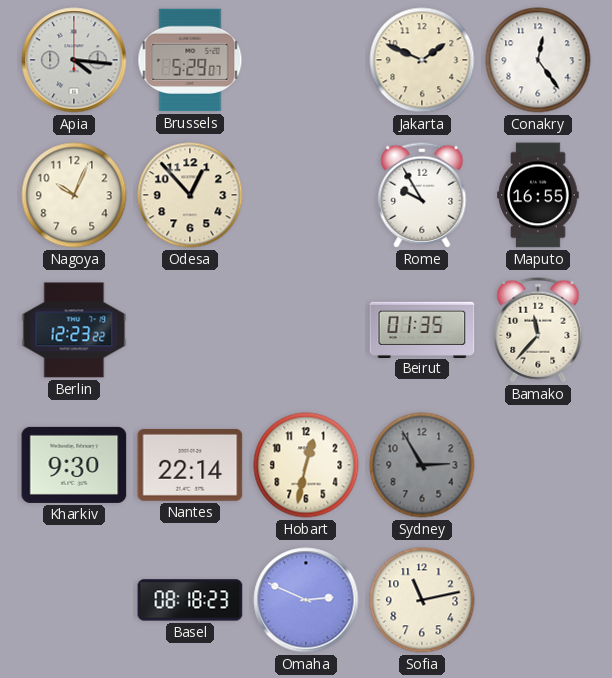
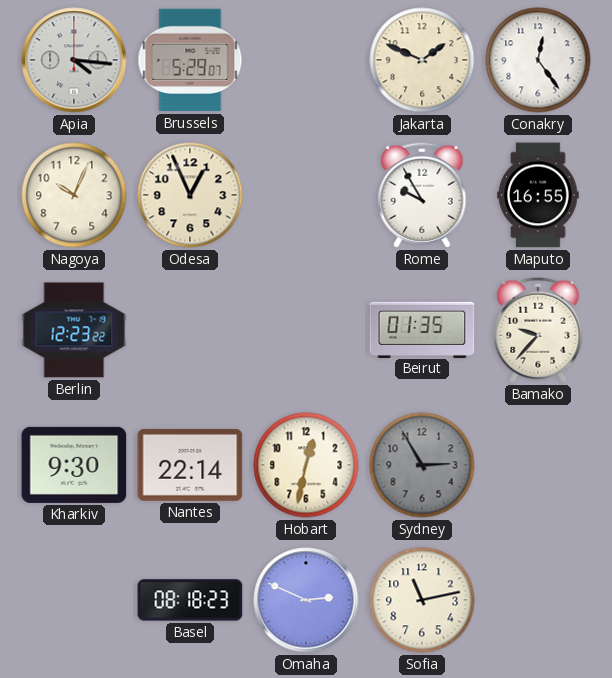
Odesa: 12:53 -> 12:56 (190, 195)
Bamako: 11:37 -> 9:37 (538, 330)
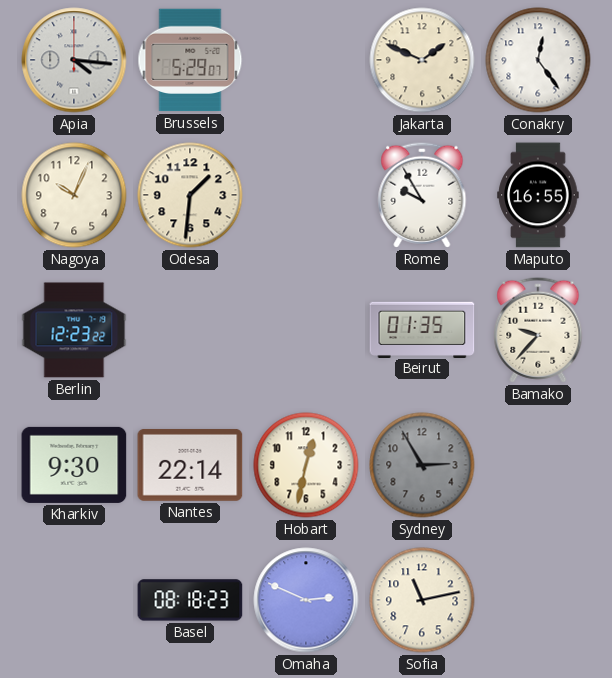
Odesa: 12:56 -> 1:31 (190, 195)
